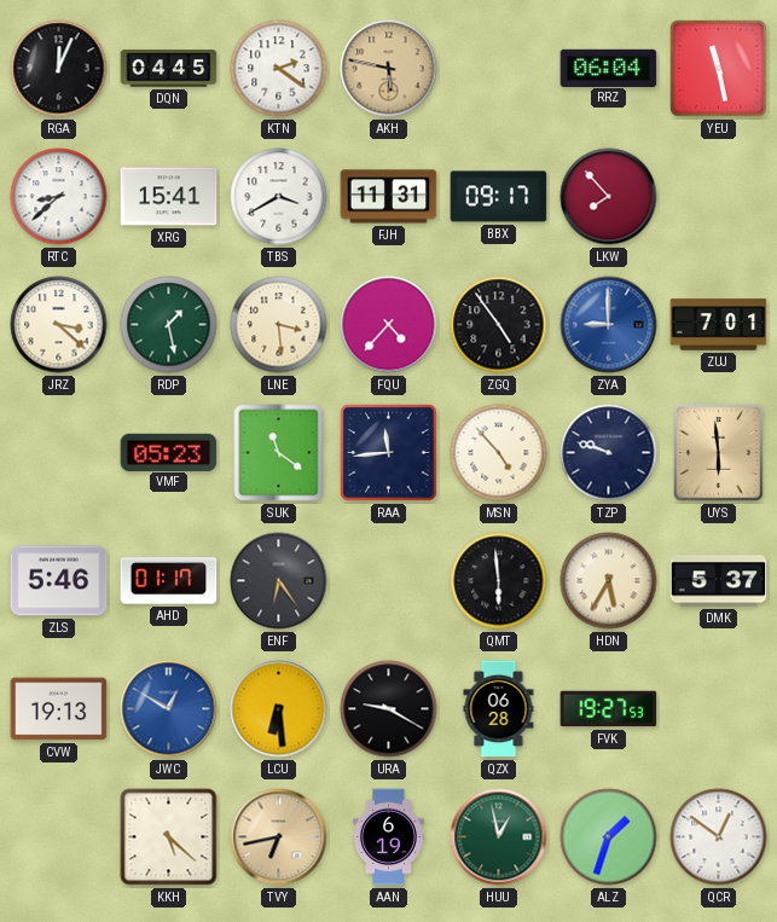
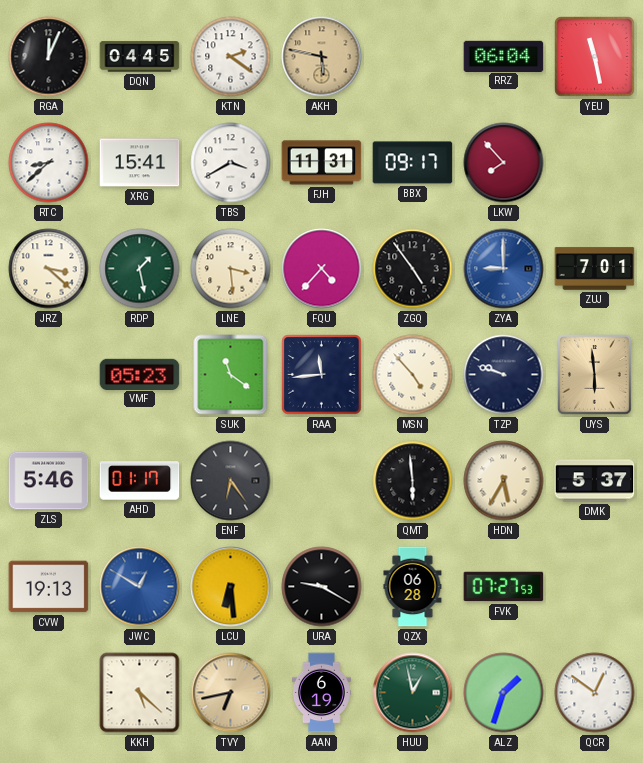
FVK: 19:27 -> 07:27 (504, 587)
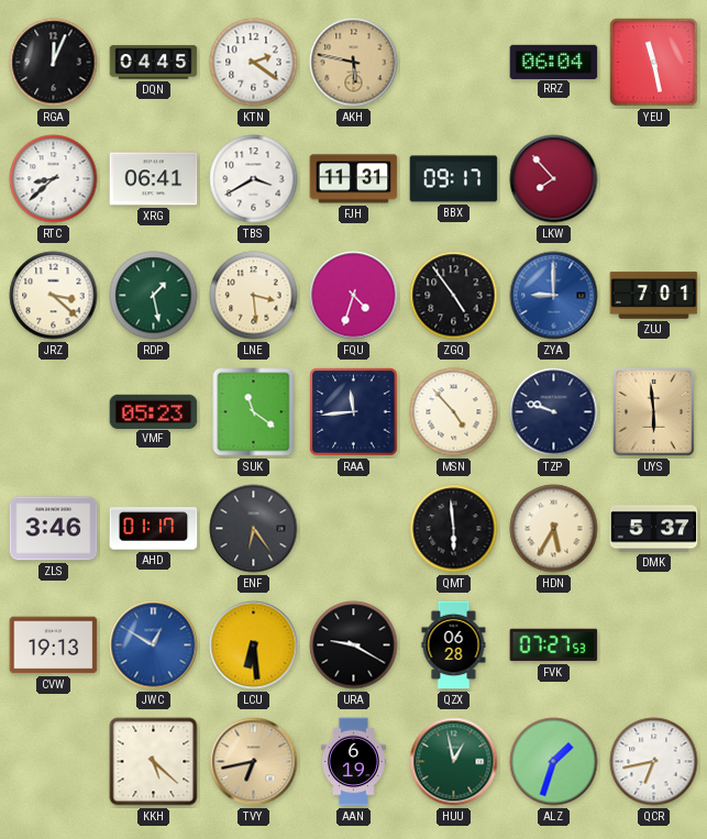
XRG: 15:41 -> 06:41 (154, 179)
FQU: 4:37 -> 4:33 (354, 296)
ZLS: 5:46 -> 3:46 (54, 529)
QCR: 12:51 -> 6:43 (654, 762)
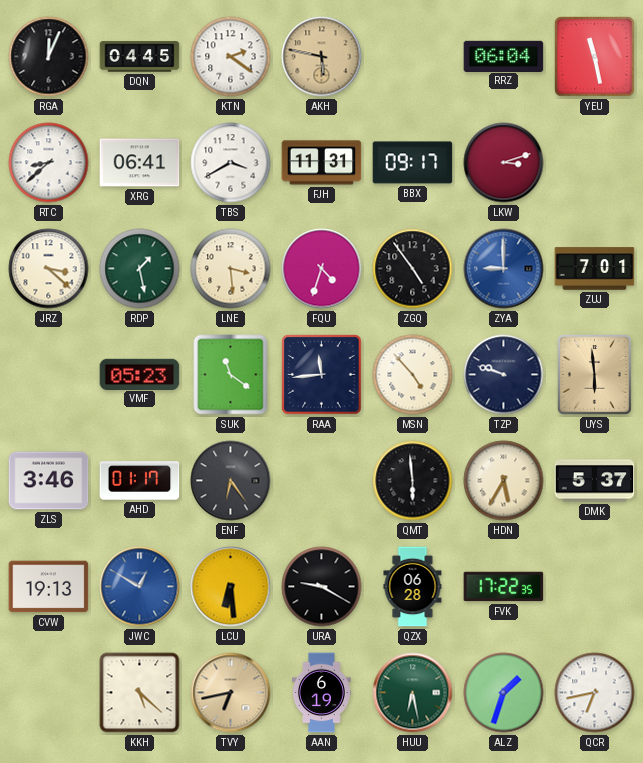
LKW: 7:53 -> 3:12 (504, 163)
FVK: 07:27 -> 17:22 (504, 587)
HUU: 12:58 -> 6:28 (413, 693)
